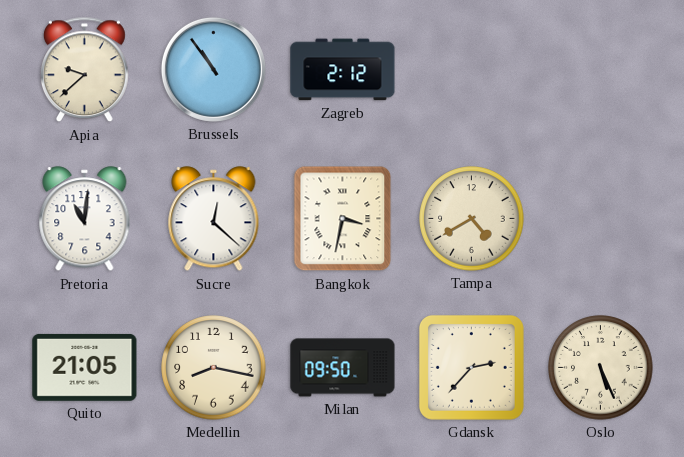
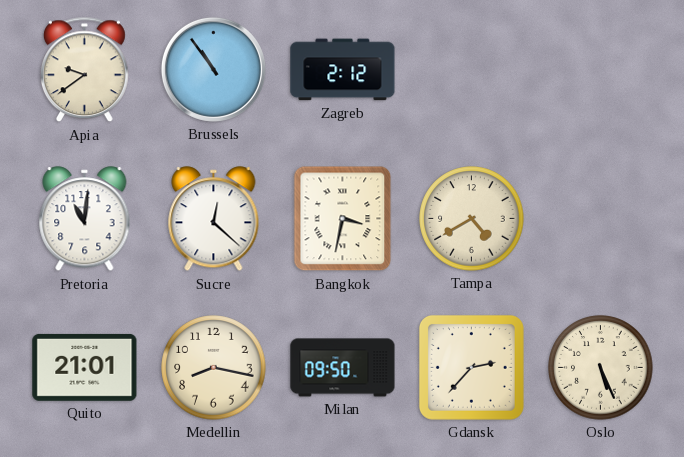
Apia: 9:38 -> 9:39 (85, 70)
Quito: 21:05 -> 21:01 (85, 367)
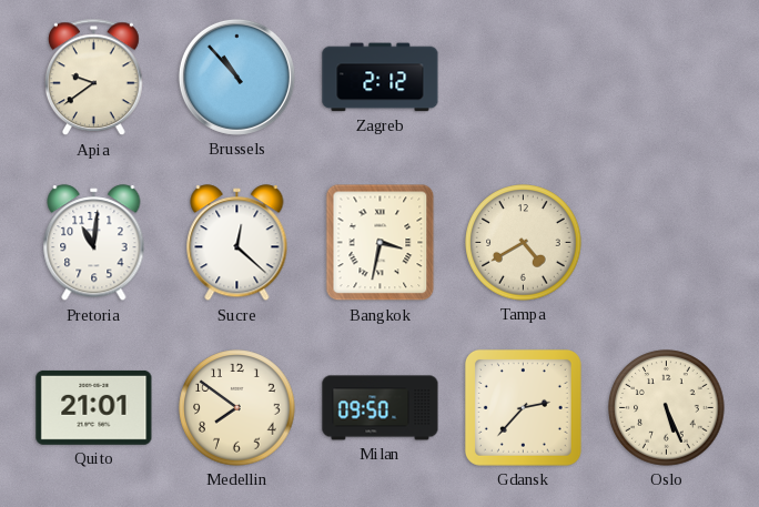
Brussels: 10:54 -> 10:53 (236, 77)
Medellin: 8:17 -> 7:51 (237, 408)
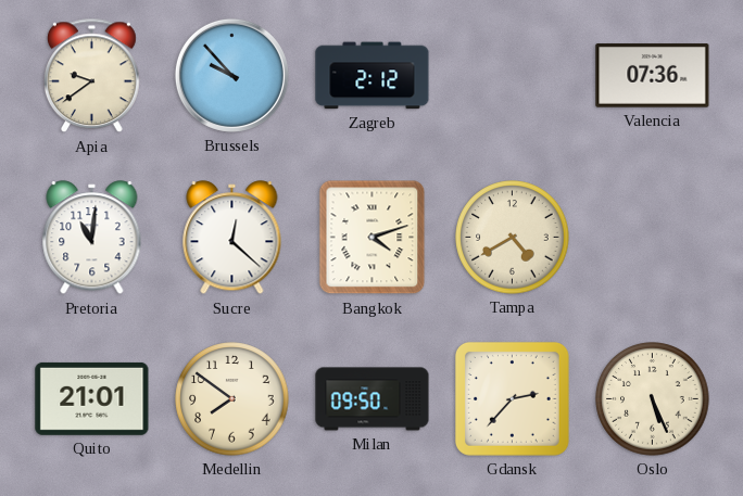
Brussels: 10:53 -> 9:53 (231, 75)
Valencia: none -> 07:36 (653, 76)
Bangkok: 3:32 -> 4:12 (373, 238)
